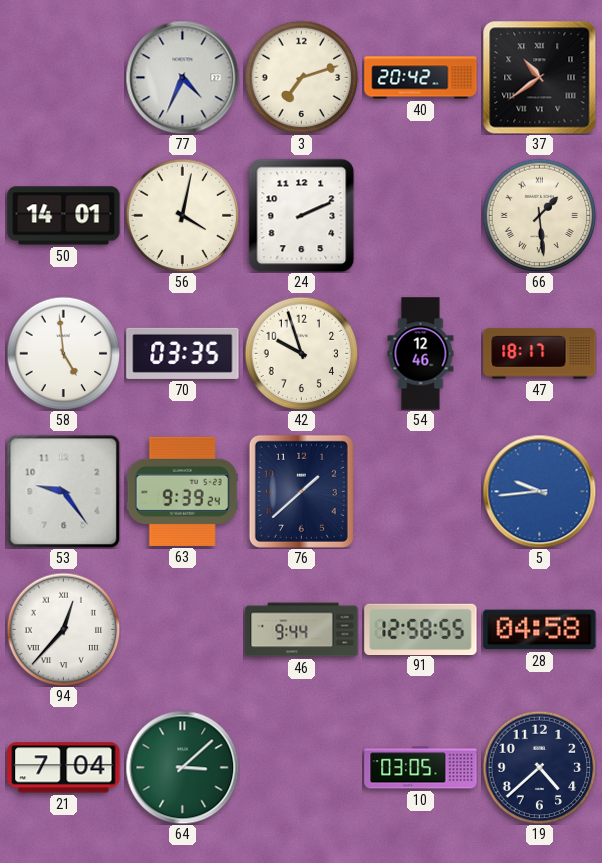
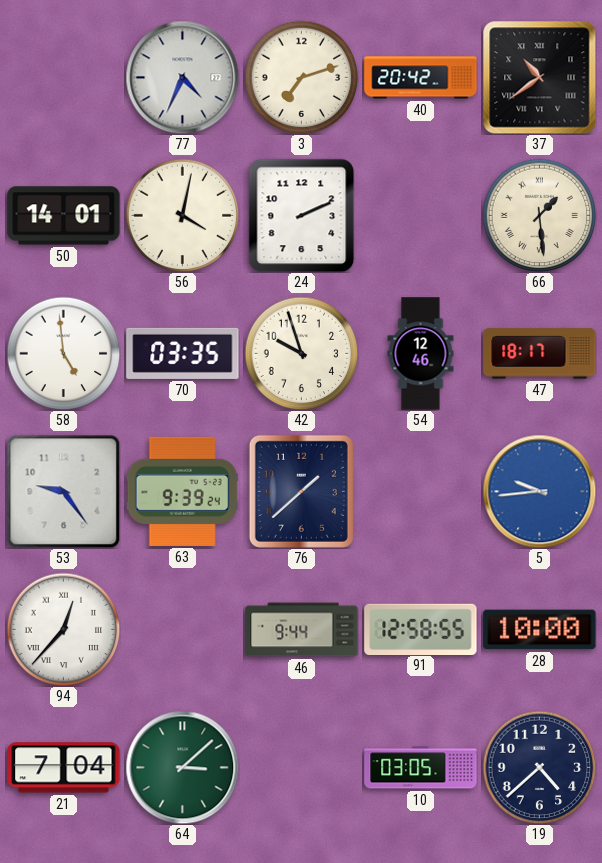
28: 04:58 -> 10:00 (540, 630)
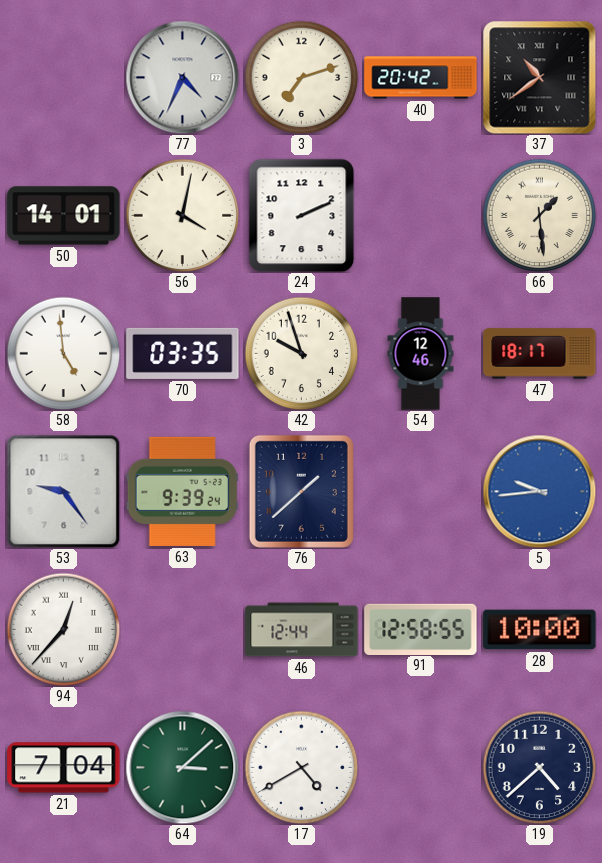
46: 9:44 -> 12:44 (302, 630)
17: none -> 4:40 (301, 767)
10: 03:05 -> none (421, 768)
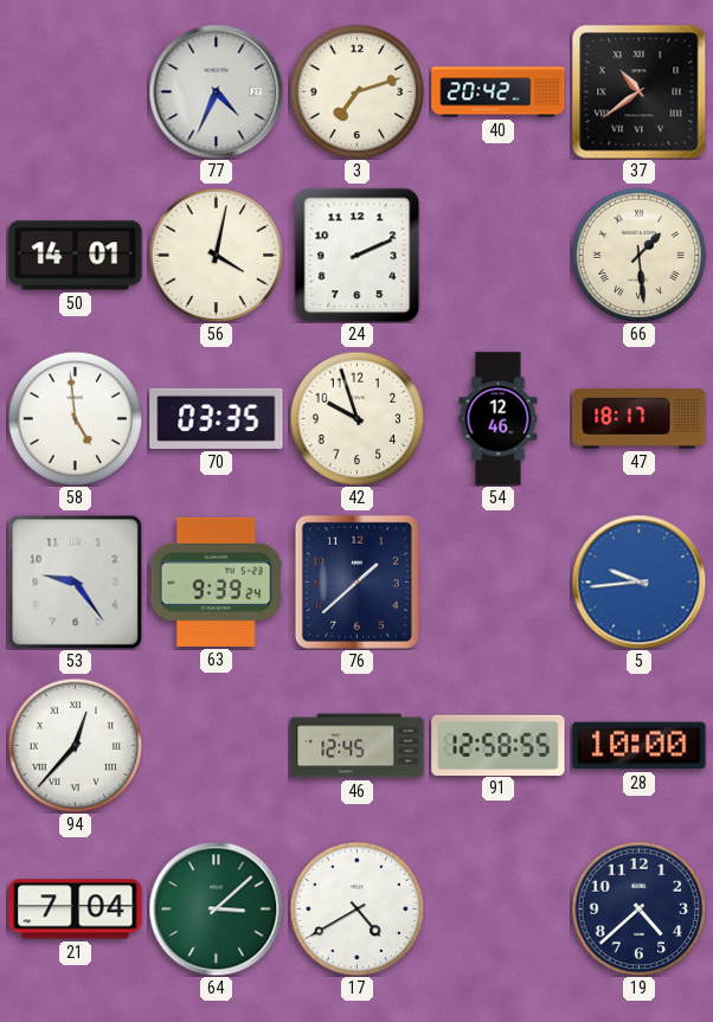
46: 12:44 -> 12:45 (358, 746)
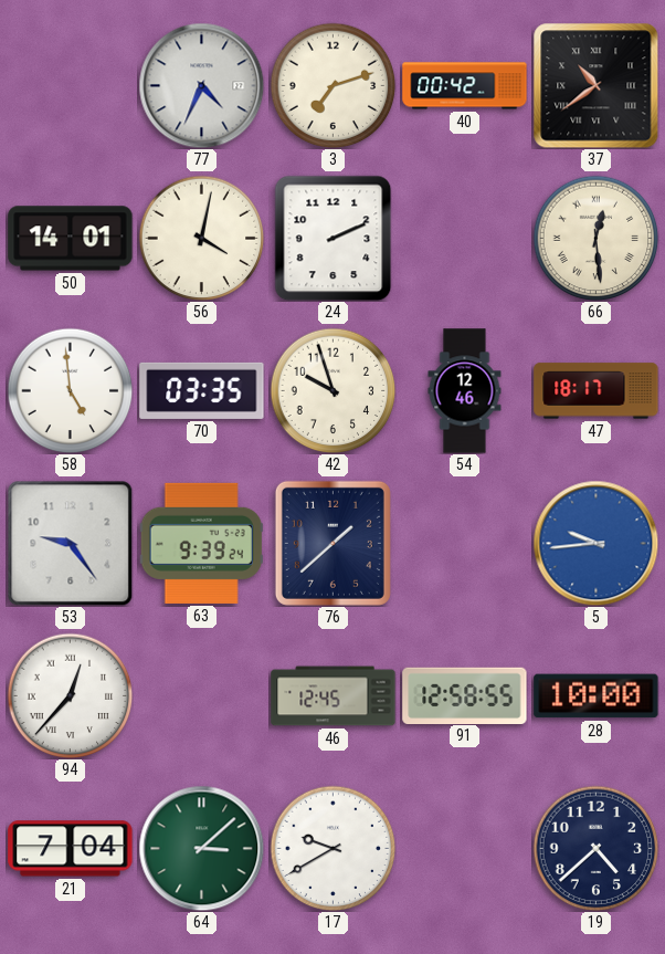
40: 20:42 -> 00:42 (465, 86)
66: 1:29 -> 12:29 (595, 238)
17: 4:40 -> 9:40 (332, 848)
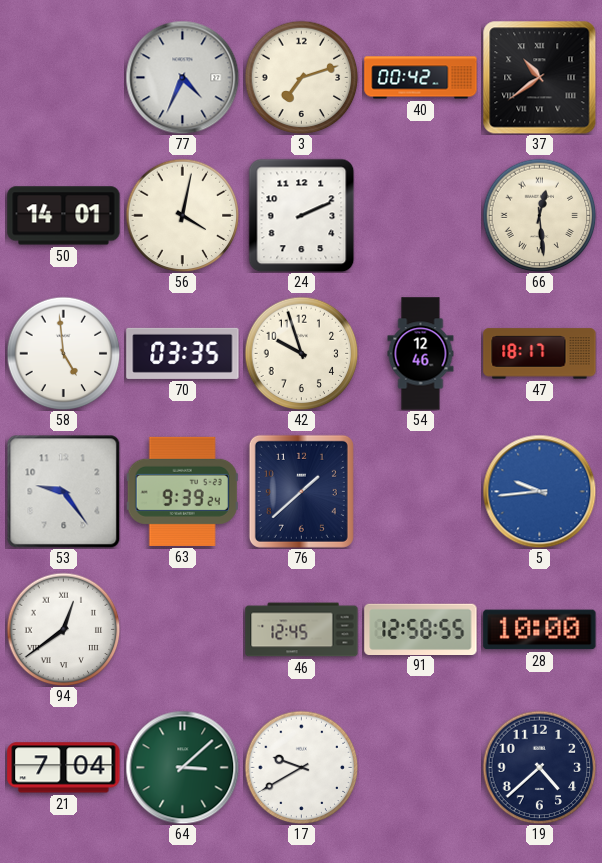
94: 12:37 -> 12:39 (63, 629)
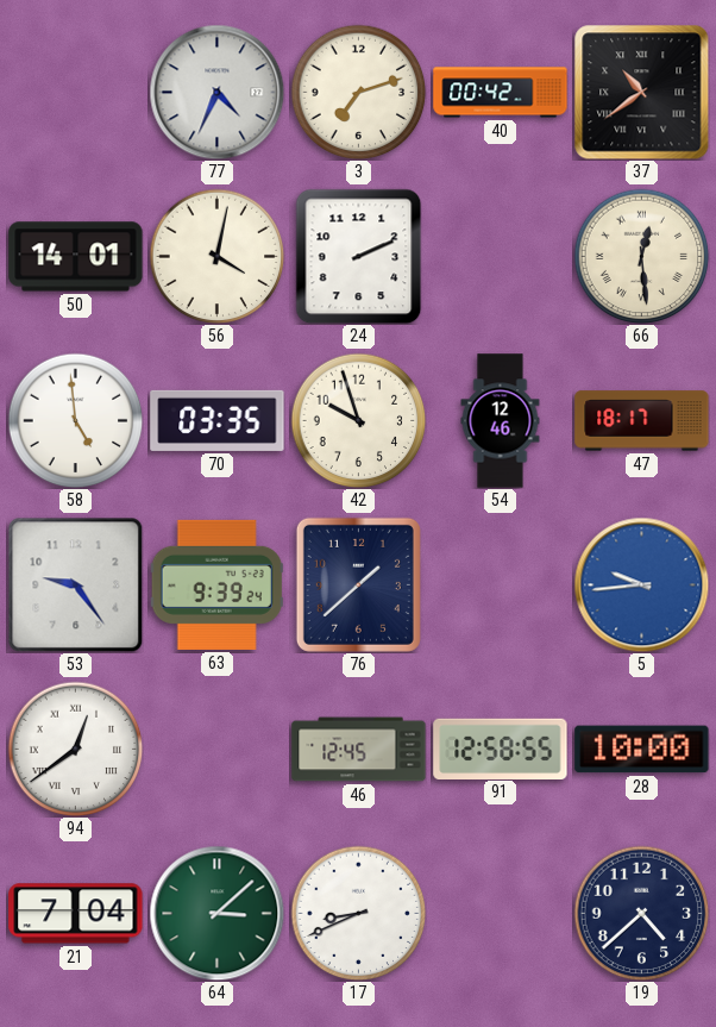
17: 9:40 -> 8:41 (358, 913)
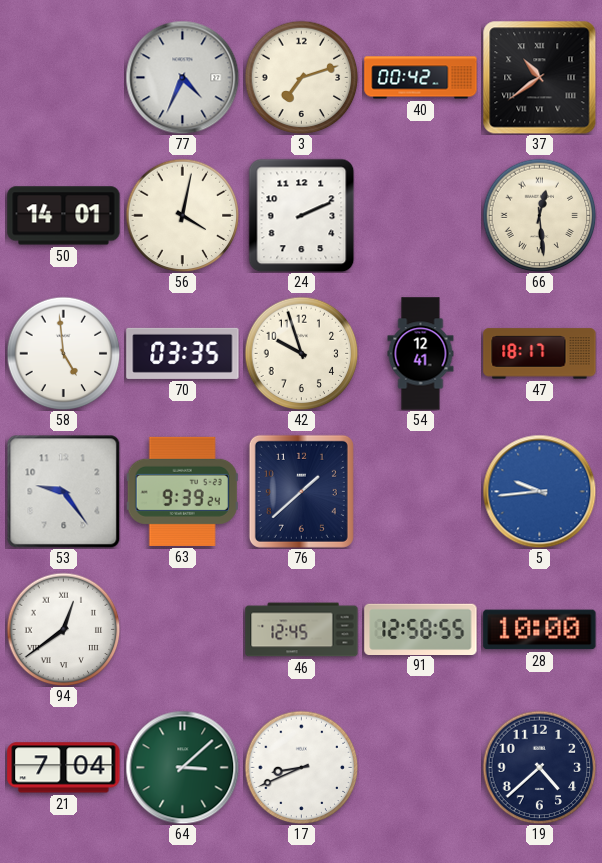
54: 12:46 -> 12:41 (421, 354)
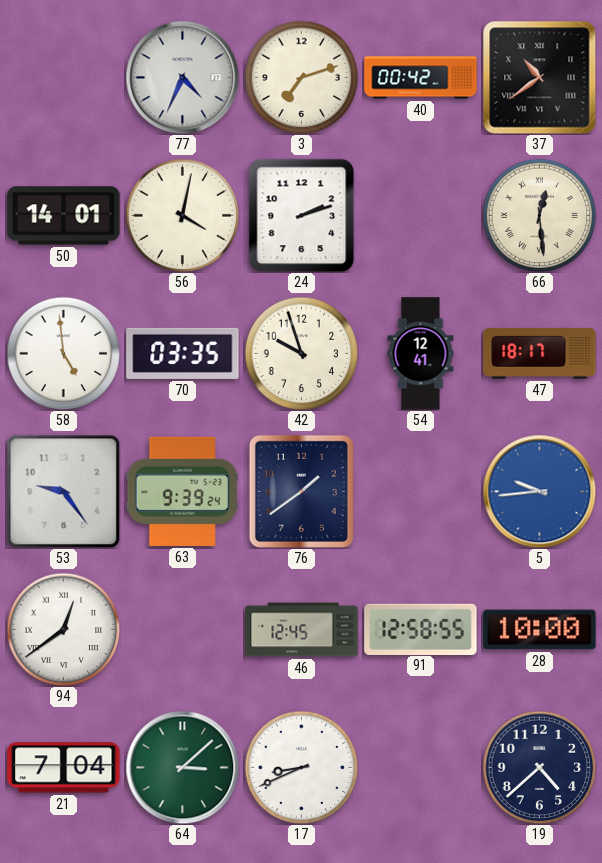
24: 2:11 -> 2:12 (302, 215)
76: 1:38 -> 1:39 (301, 491)
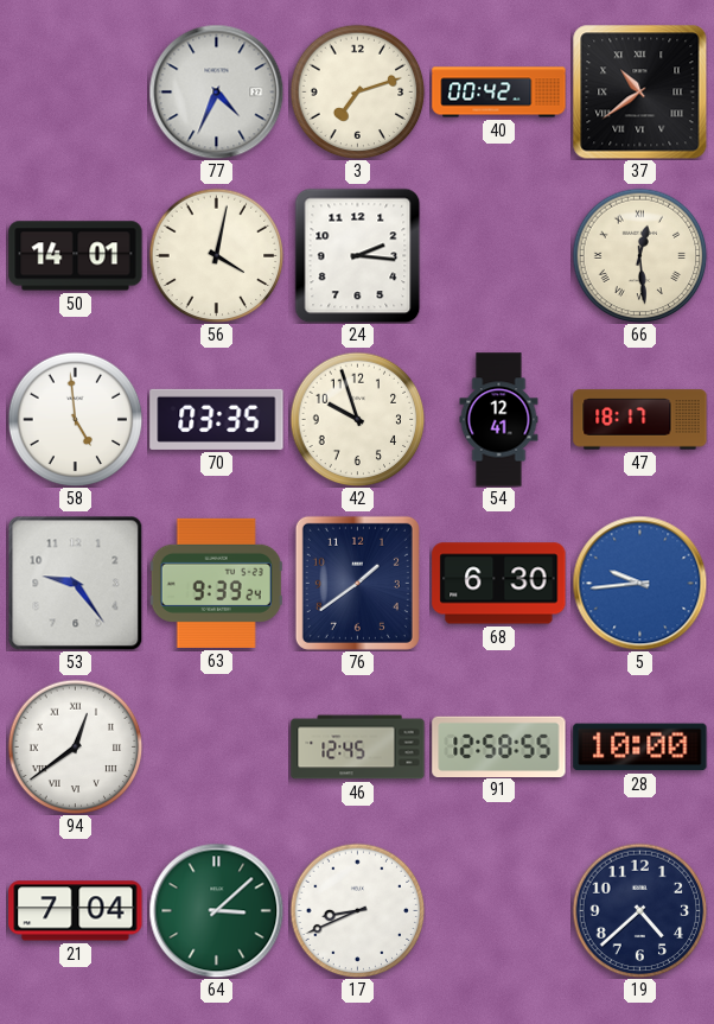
24: 2:12 -> 2:16 (358, 255)
68: none -> 6:30 (499, 584)
